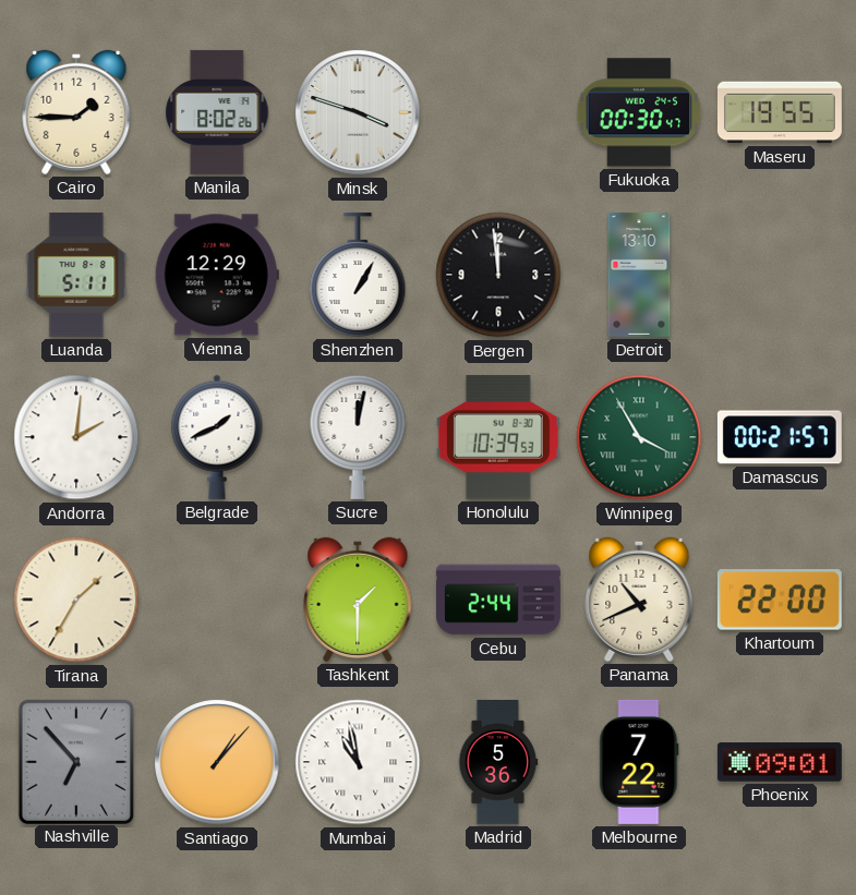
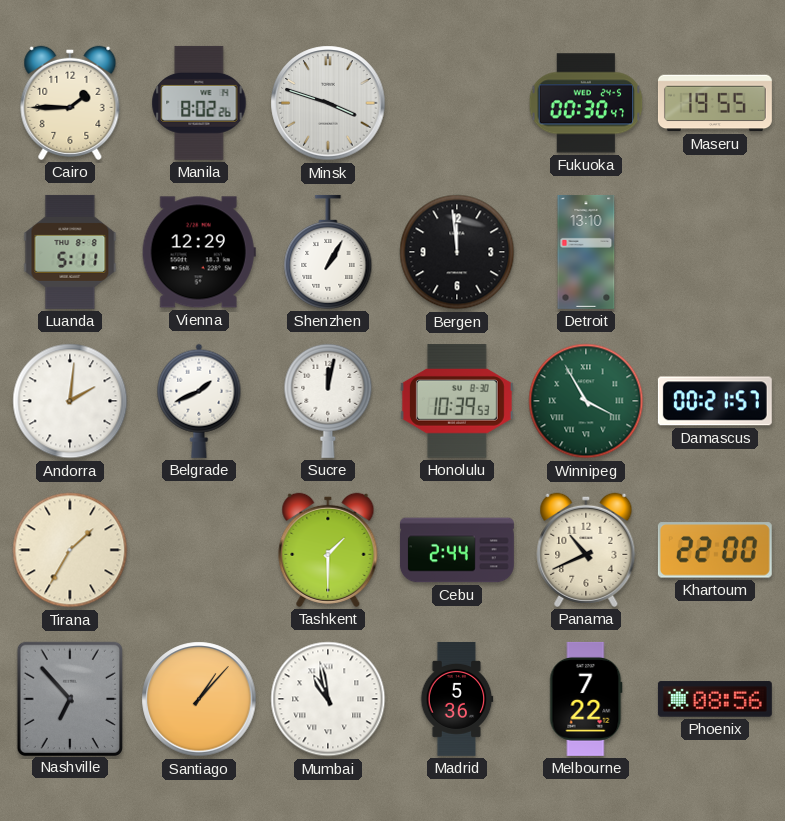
Phoenix: 09:01 -> 08:56 (715, 699)
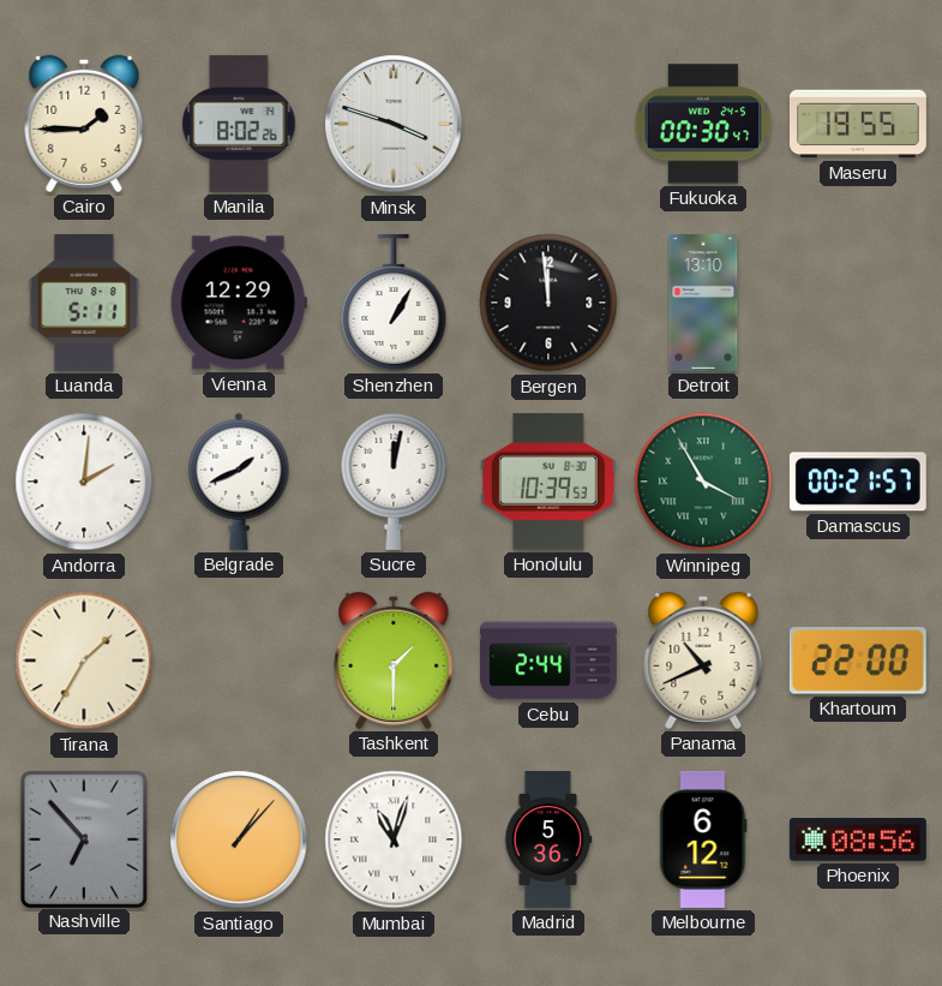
Mumbai: 10:58 -> 11:03 (394, 839)
Melbourne: 7:22 -> 6:12 (703, 839)
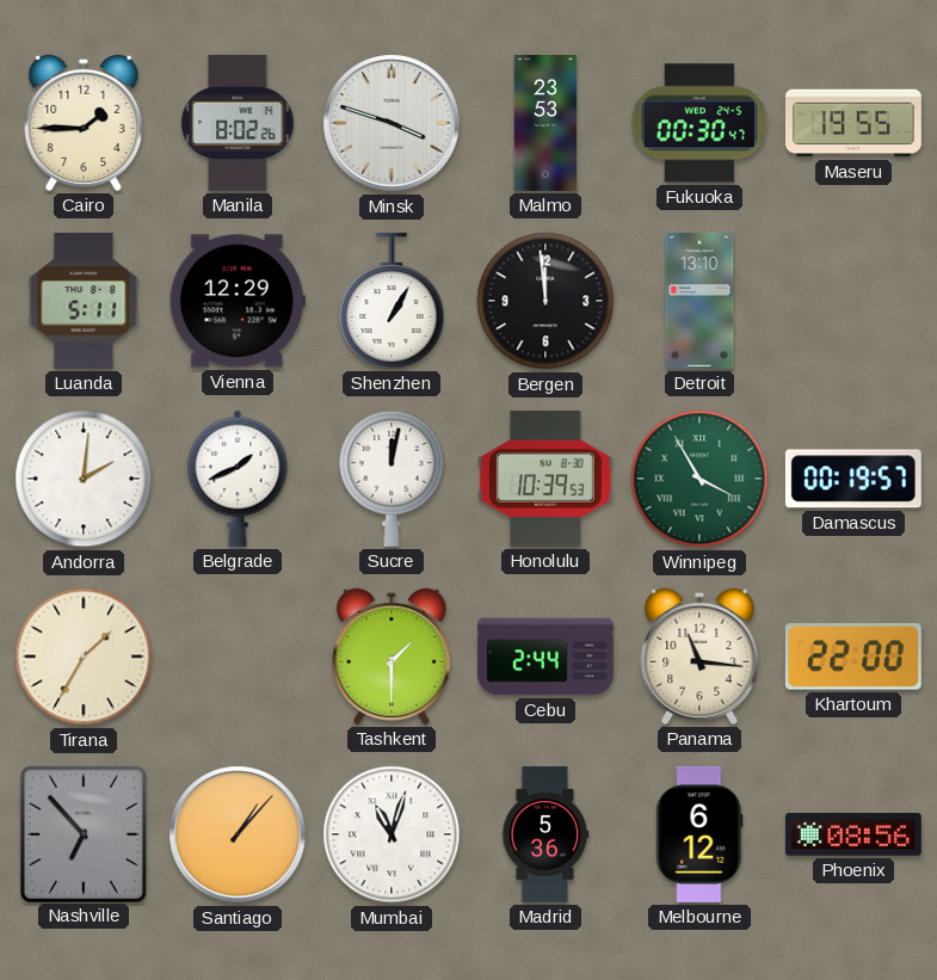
Malmo: none -> 23:53 (545, 123)
Damascus: 00:21 -> 00:19 (853, 479)
Panama: 10:41 -> 11:16 (699, 657)
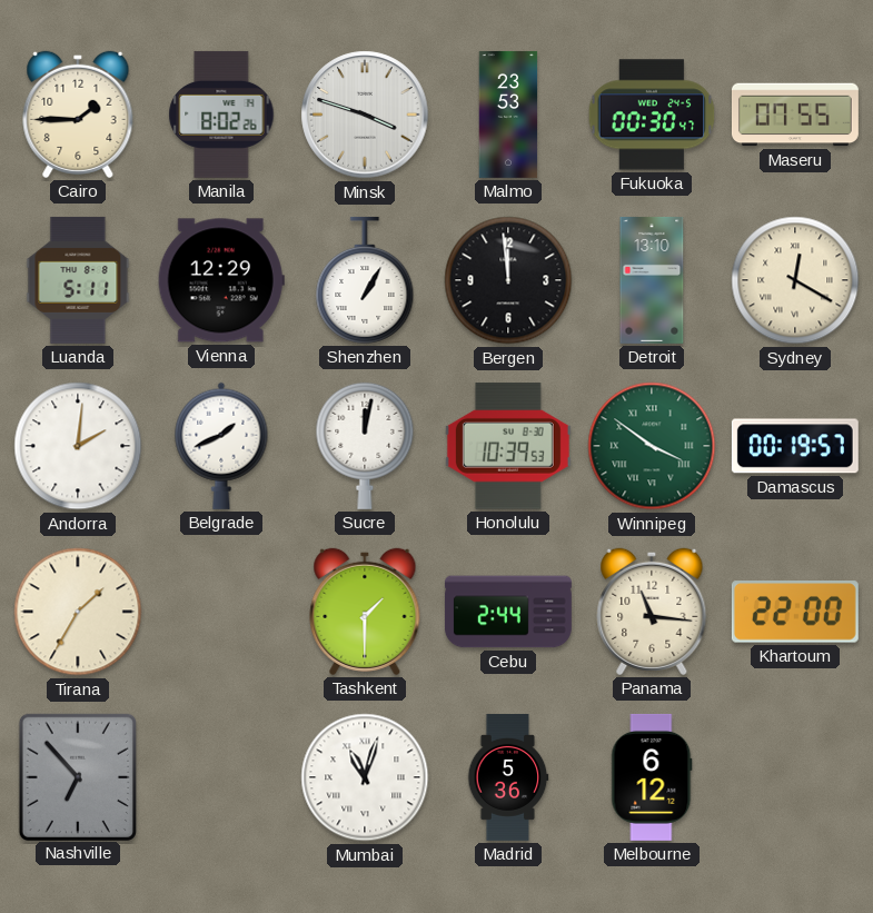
Maseru: 19:55 -> 07:55 (795, 115)
Sydney: none -> 12:20 (795, 280)
Winnipeg: 3:55 -> 3:51 (652, 446)
Santiago: 1:07 -> none (238, 834)
Phoenix: 08:56 -> none (853, 834)
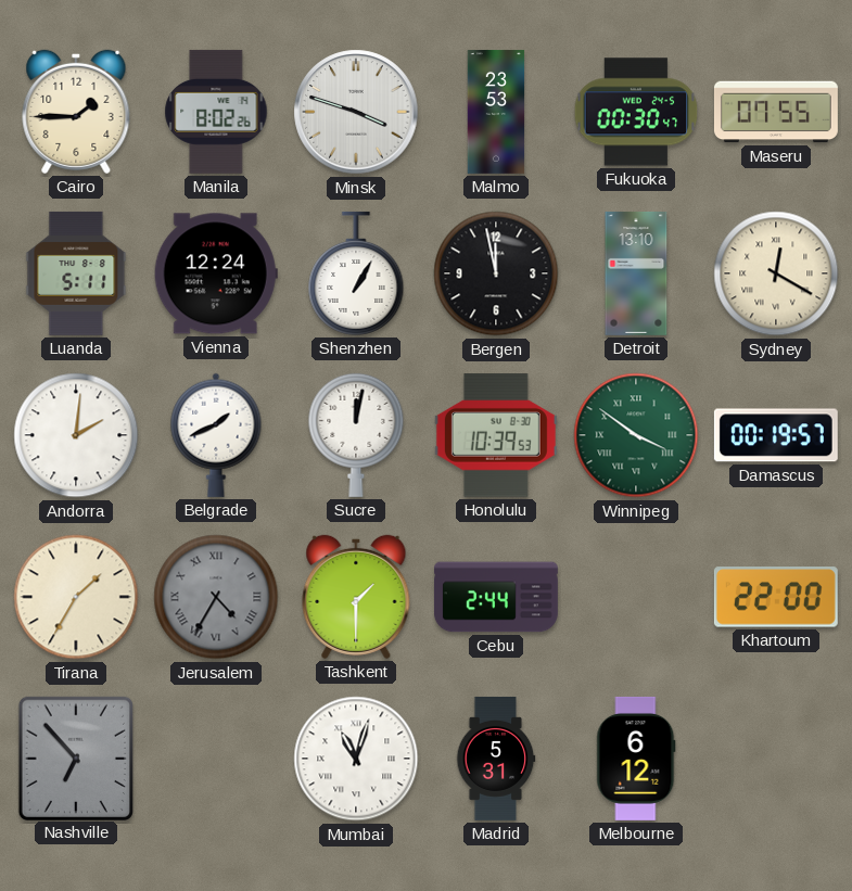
Vienna: 12:29 -> 12:24 (216, 273)
Bergen: 11:59 -> 11:58 (496, 273)
Jerusalem: none -> 4:35 (216, 597)
Panama: 11:16 -> none (652, 612)
Madrid: 5:36 -> 5:31 (496, 759)
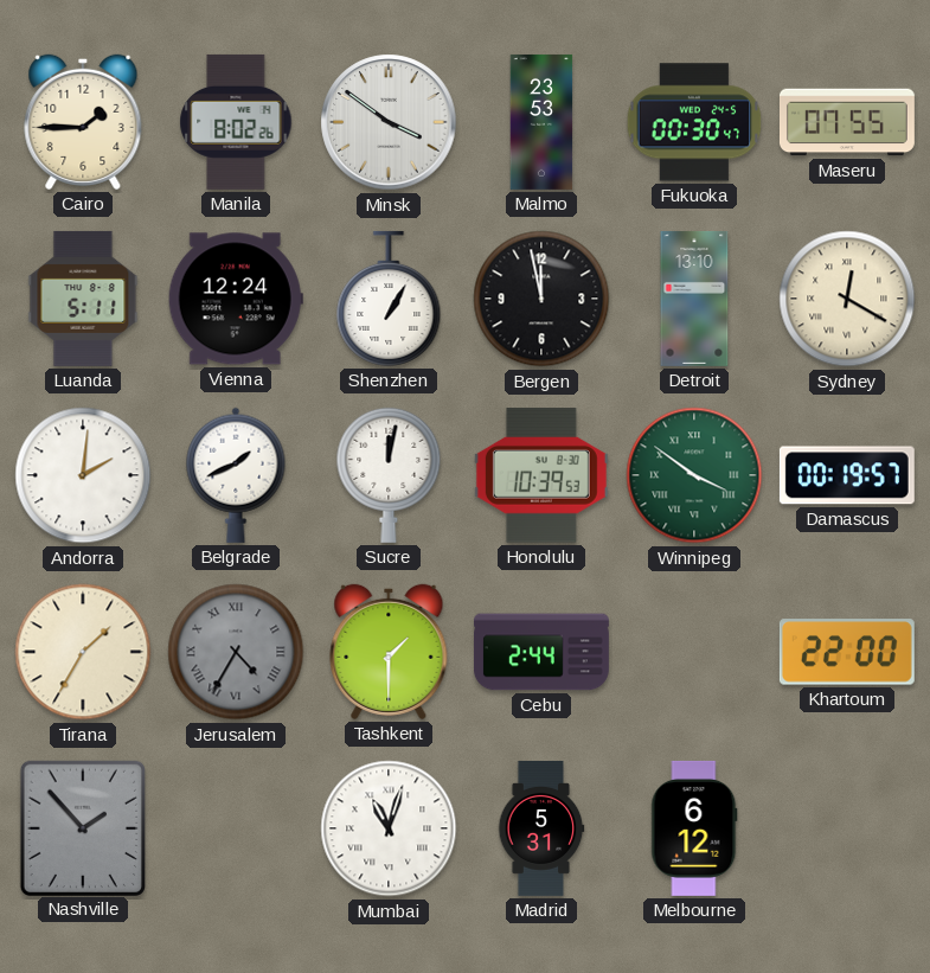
Minsk: 3:48 -> 3:51 (389, 122)
Nashville: 6:53 -> 1:53 (83, 827)
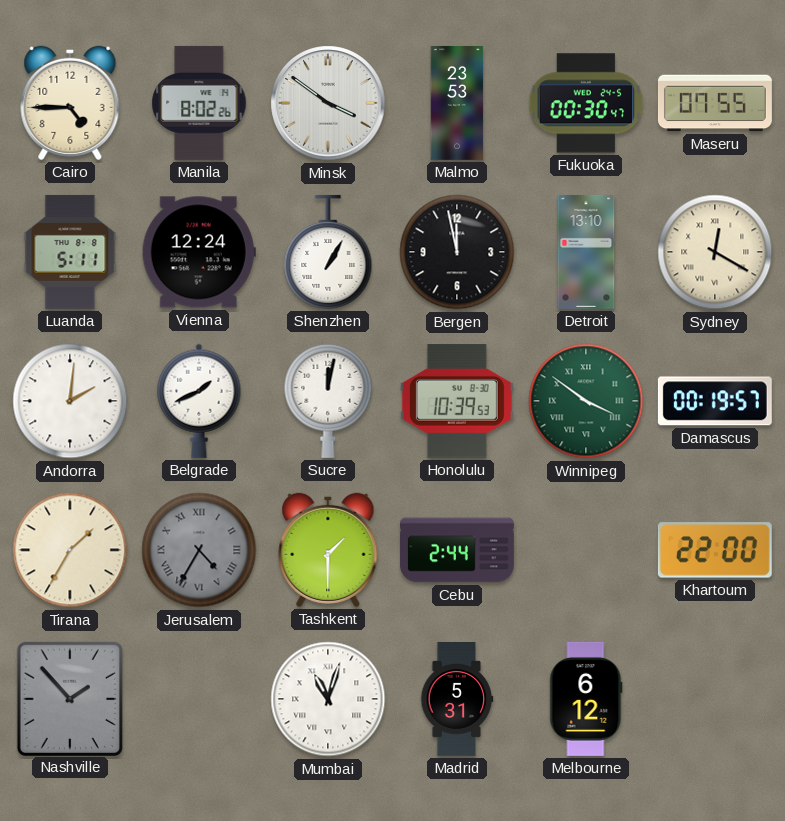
Cairo: 1:45 -> 4:45 (70, 103)
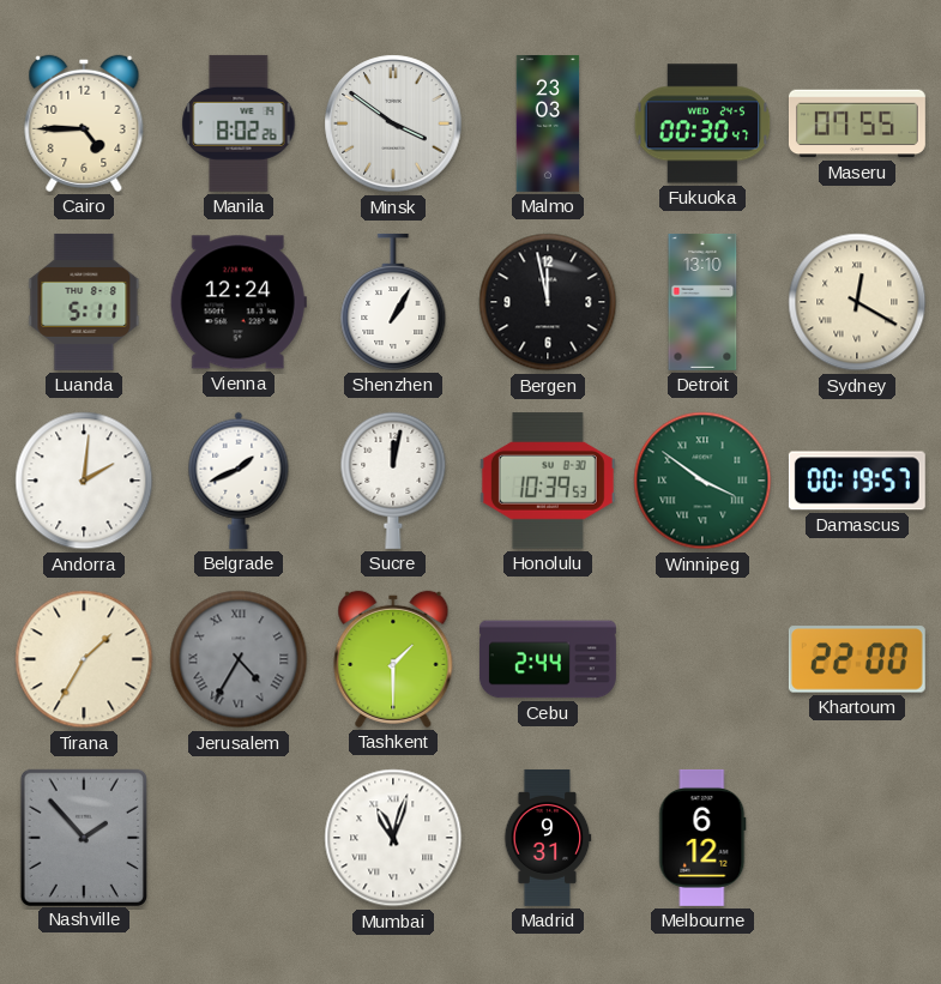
Malmo: 23:53 -> 23:03 (548, 123)
Madrid: 5:31 -> 9:31 (548, 838)
